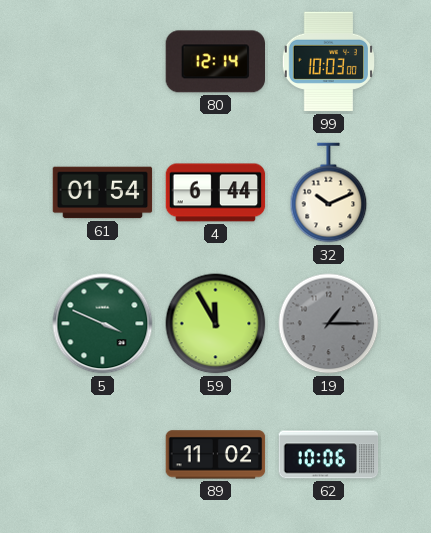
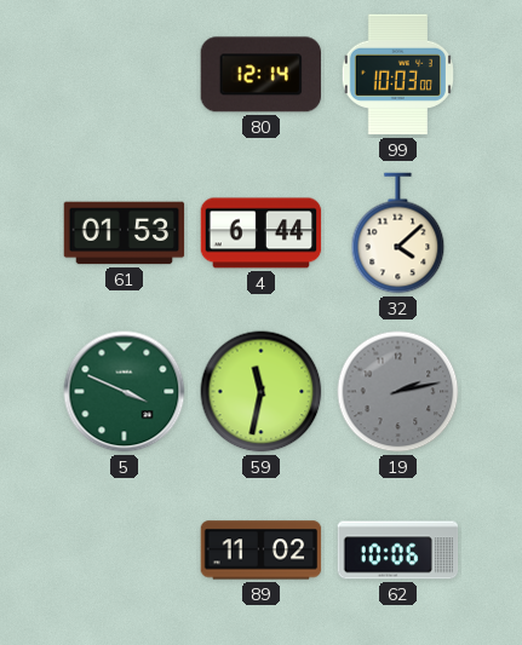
61: 01:54 -> 01:53 (125, 234)
32: 10:11 -> 4:08 (398, 234)
59: 11:55 -> 11:32 (262, 392)
19: 1:15 -> 2:13 (398, 392)
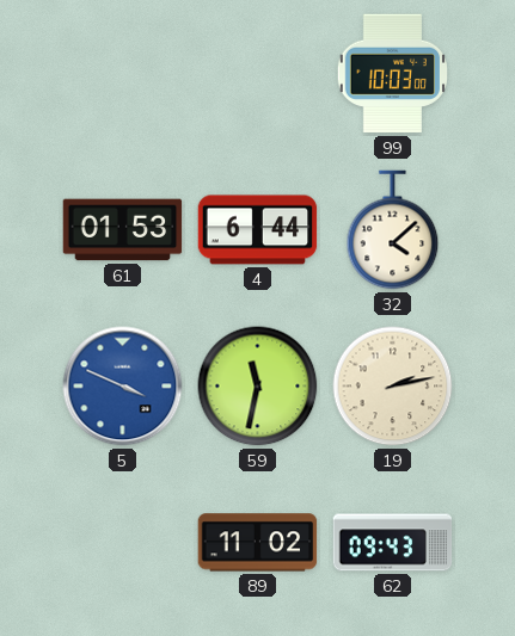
80: 12:14 -> none (260, 75)
5 dial: green -> blue (123, 387)
19 dial: grey -> cream (393, 387)
62: 10:06 -> 09:43 (393, 543)
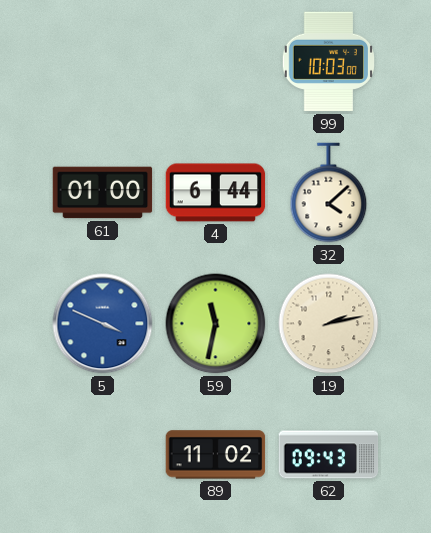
61: 01:53 -> 01:00 (103, 193)
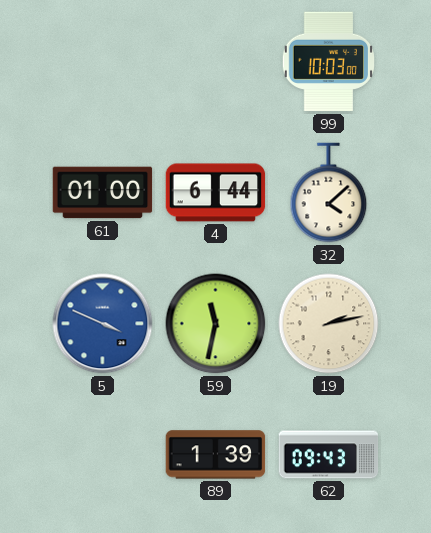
89: 11:02 -> 1:39 (216, 455)
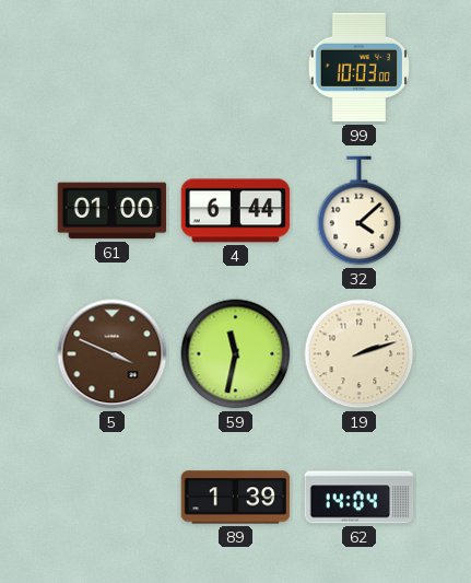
5 dial: blue -> brown (113, 354)
19: 2:13 -> 2:12 (360, 354)
62: 09:43 -> 14:04 (360, 498)
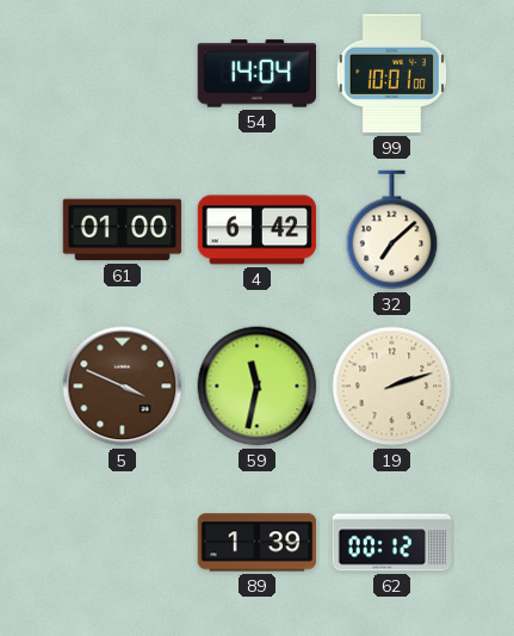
54: none -> 14:04 (258, 74)
99: 10:03 -> 10:01 (391, 74)
4: 6:44 -> 6:42 (258, 230)
32: 4:08 -> 7:08 (392, 230)
62: 14:04 -> 00:12 (392, 543)
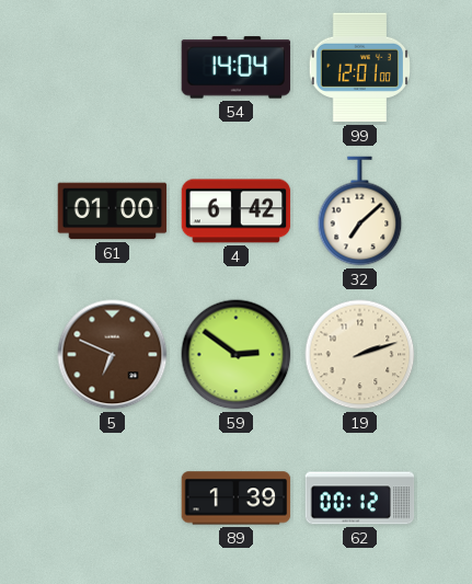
99: 10:01 -> 12:01 (359, 68)
5: 3:49 -> 6:49 (113, 355)
59: 11:32 -> 2:51 (237, 355)
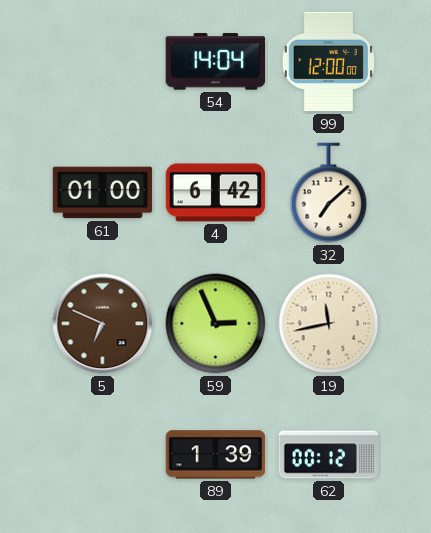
99: 12:01 -> 12:00 (328, 62)
59: 2:51 -> 2:56 (216, 324)
19: 2:12 -> 11:43 (329, 324)
